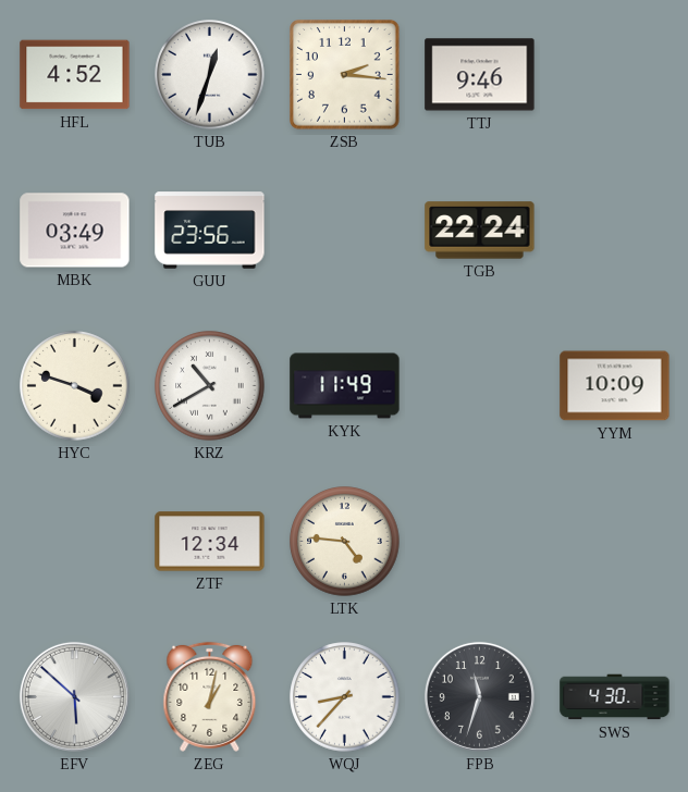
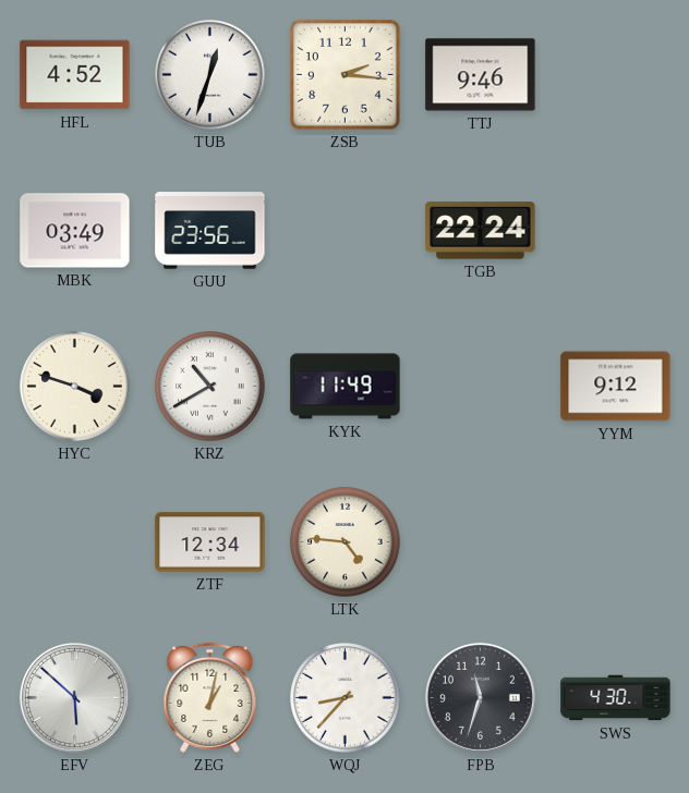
YYM: 10:09 -> 9:12 (616, 387)
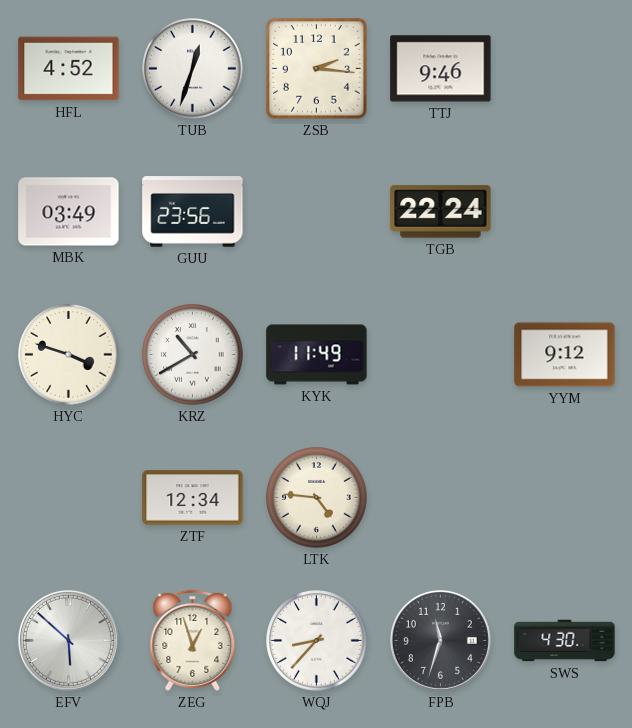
ZEG: 1:02 -> 12:57 (193, 640)
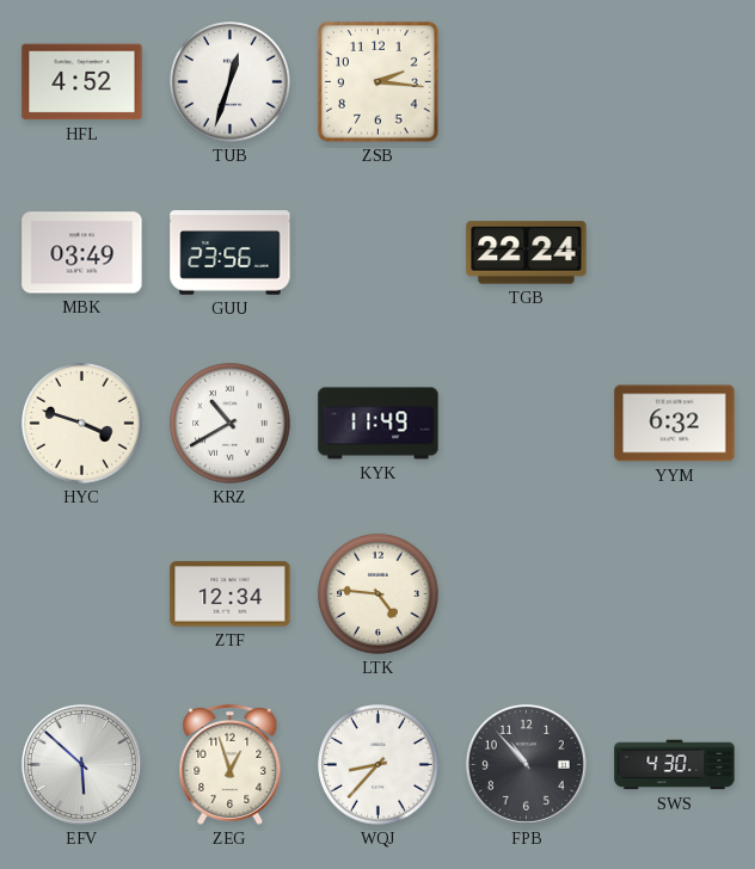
TTJ: 9:46 -> none (441, 69)
YYM: 9:12 -> 6:32 (675, 424)
FPB: 11:33 -> 10:53 (526, 764)
